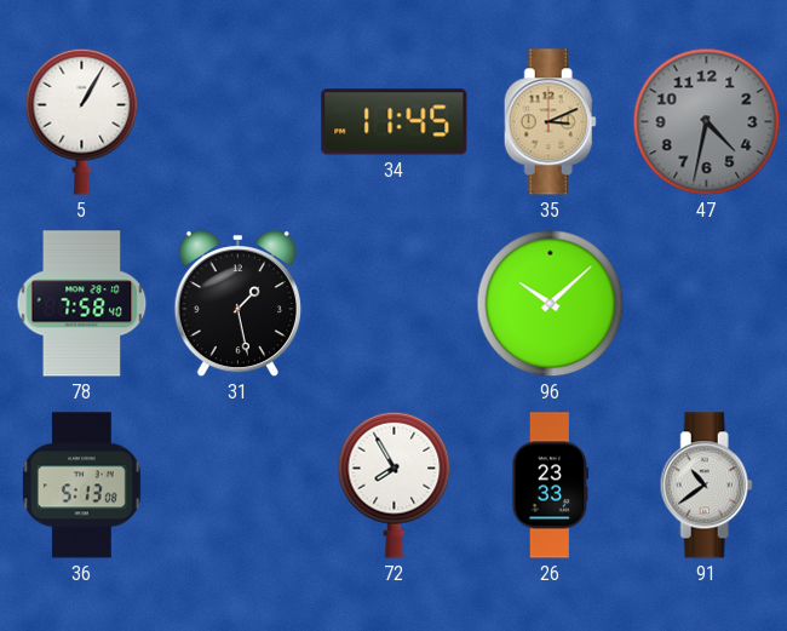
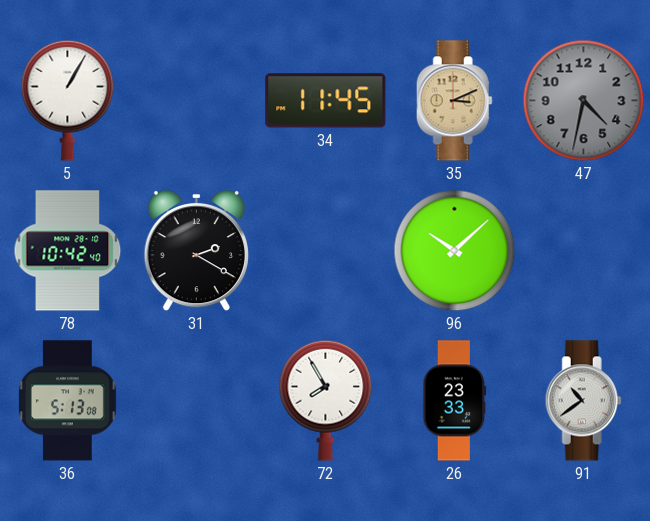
78: 7:58 -> 10:42 (68, 251)
31: 1:28 -> 2:20 (196, 251)
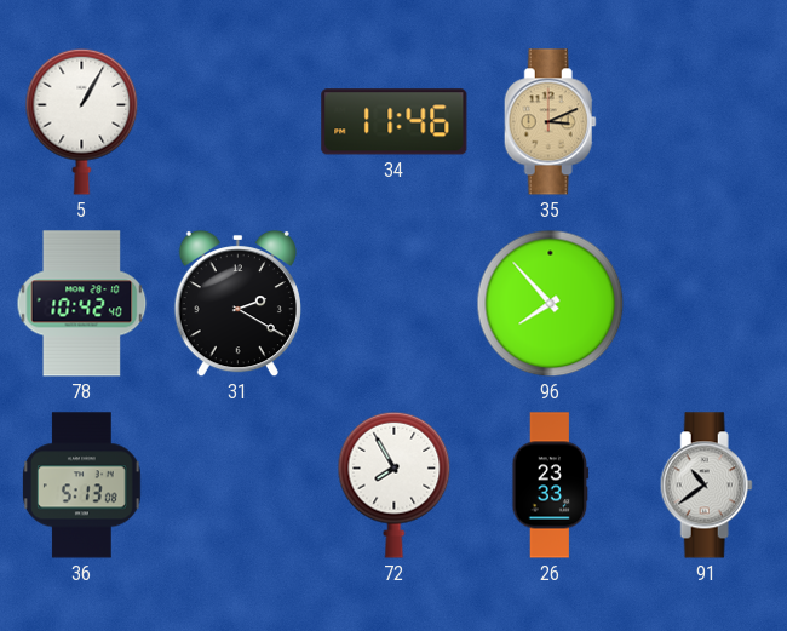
34: 11:45 -> 11:46 (395, 122)
47: 4:32 -> none (584, 101)
96: 10:08 -> 7:53 (551, 304)
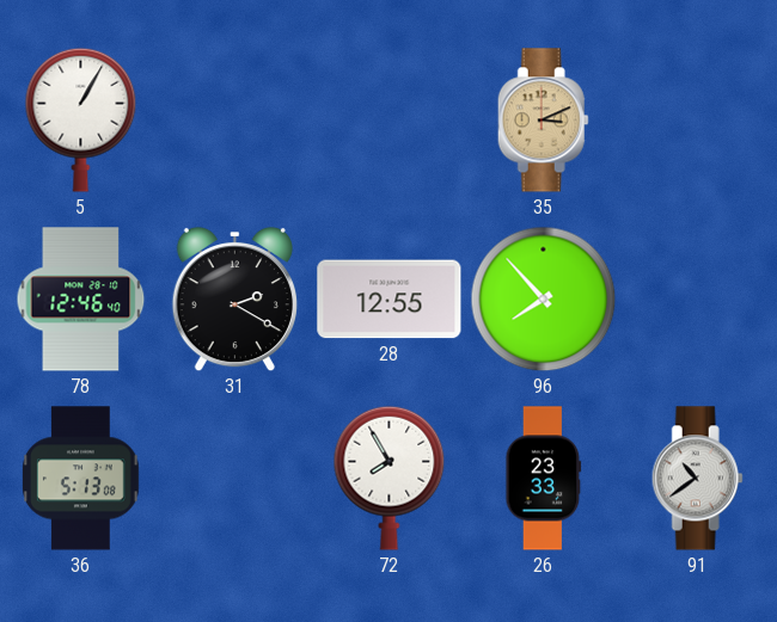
34: 11:46 -> none (395, 122)
78: 10:42 -> 12:46 (81, 300)
28: none -> 12:55 (390, 300)
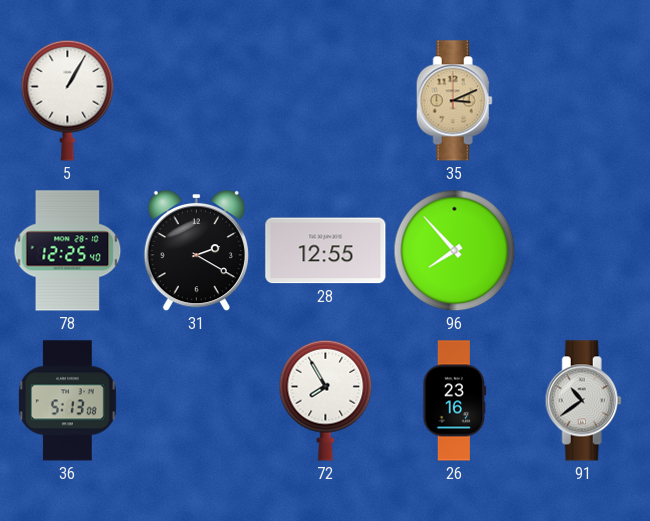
78: 12:46 -> 12:25 (68, 251)
26: 23:33 -> 23:16 (455, 401)
